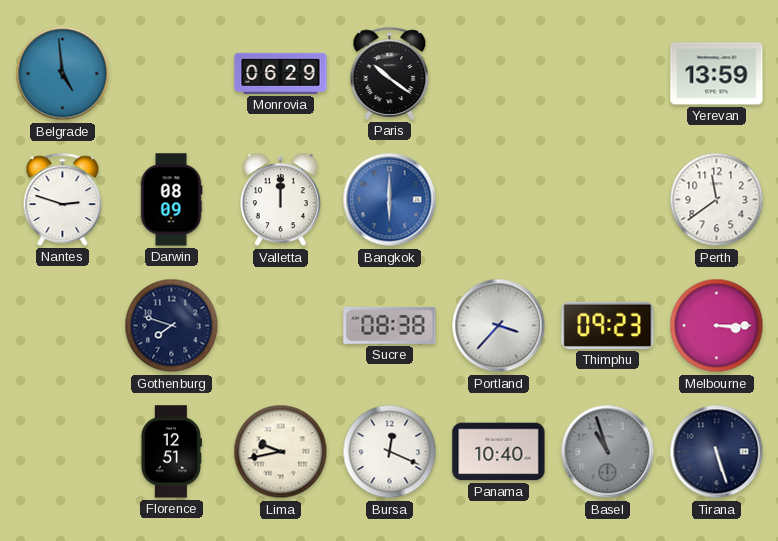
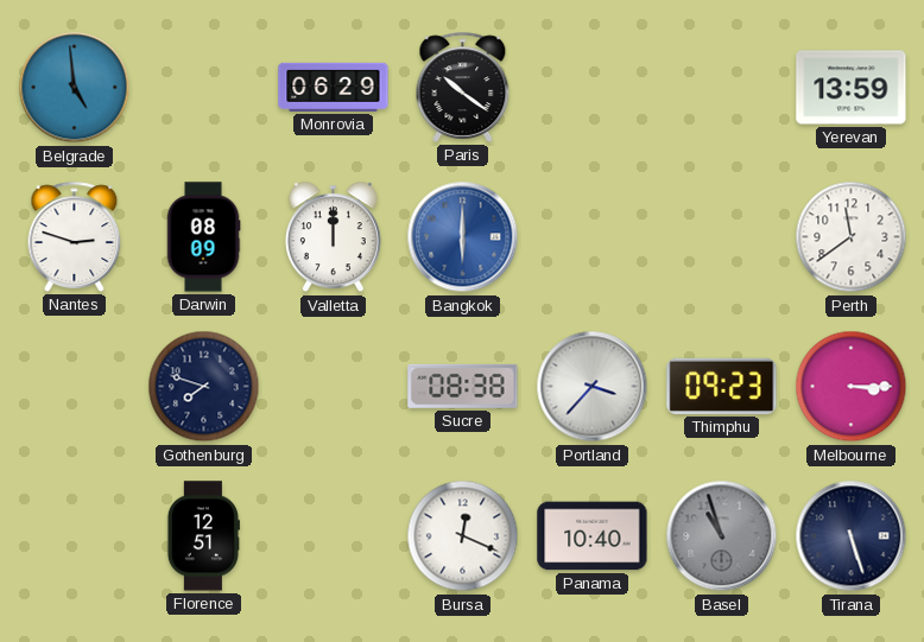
Lima: 9:43 -> none (281, 452)
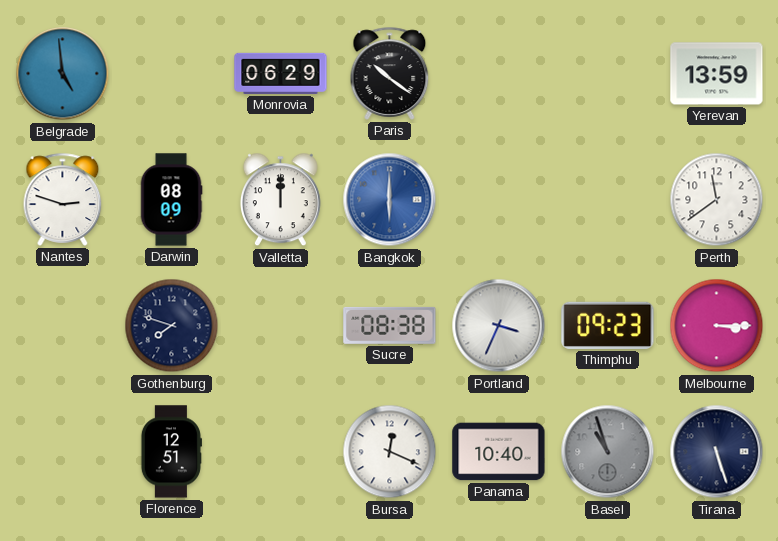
Portland: 3:37 -> 3:34 (499, 326)
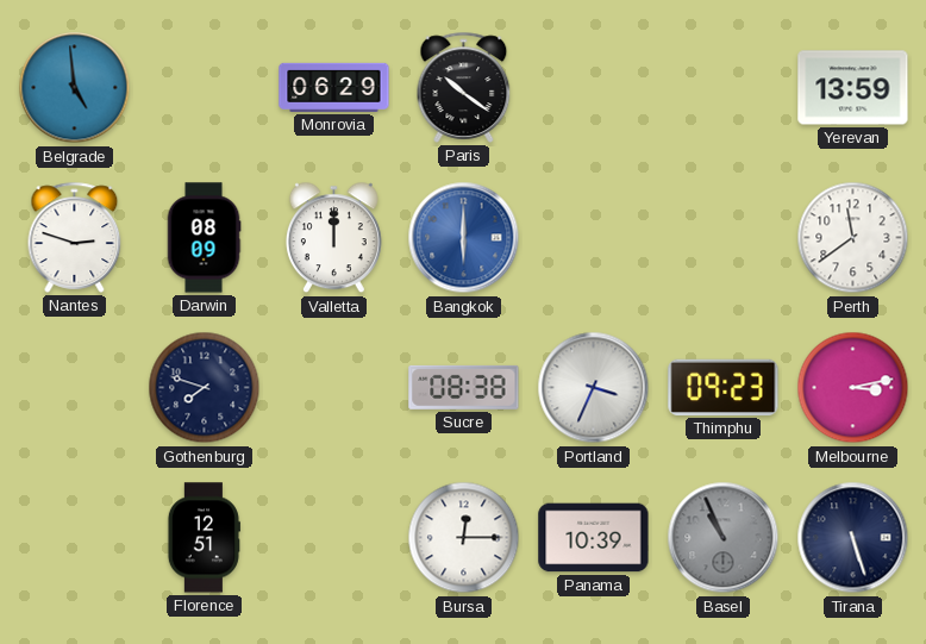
Melbourne: 3:15 -> 3:13 (853, 388)
Bursa: 12:19 -> 12:15 (464, 538)
Panama: 10:40 -> 10:39 (594, 538)
Basel: 10:57 -> 10:56 (724, 538)
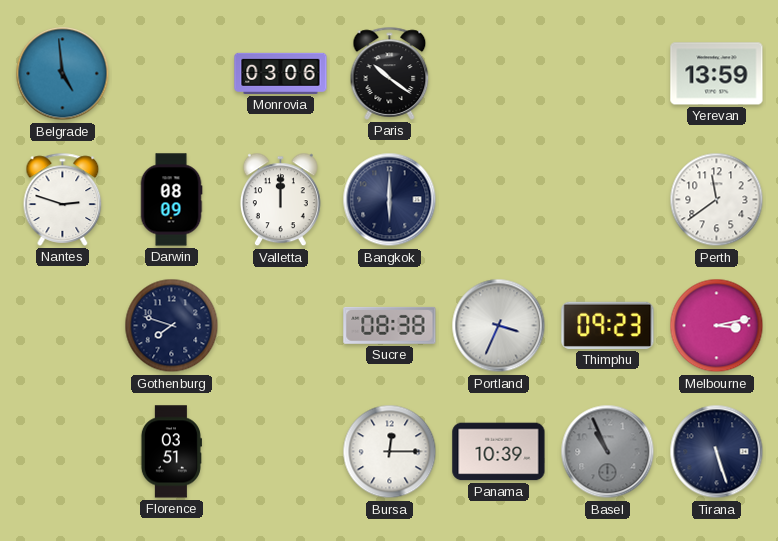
Monrovia: 06:29 -> 03:06 (281, 73)
Bangkok dial: blue -> navy (390, 200)
Florence: 12:51 -> 03:51 (171, 452)
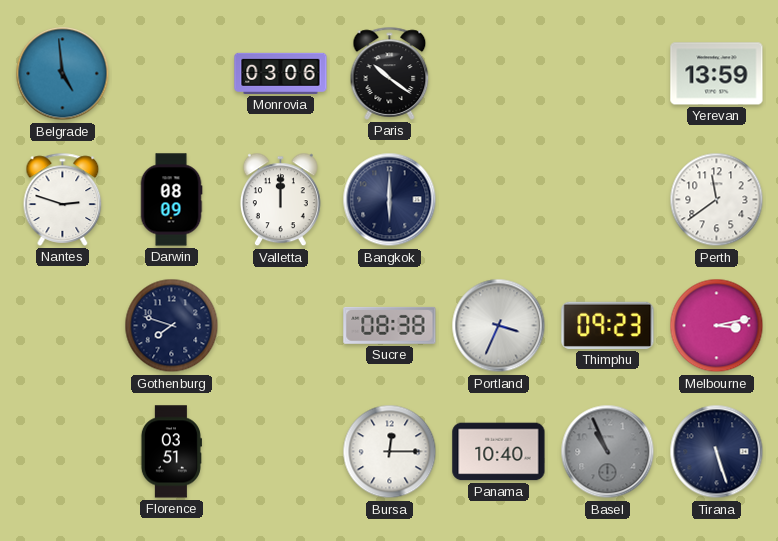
Panama: 10:39 -> 10:40 (499, 452)
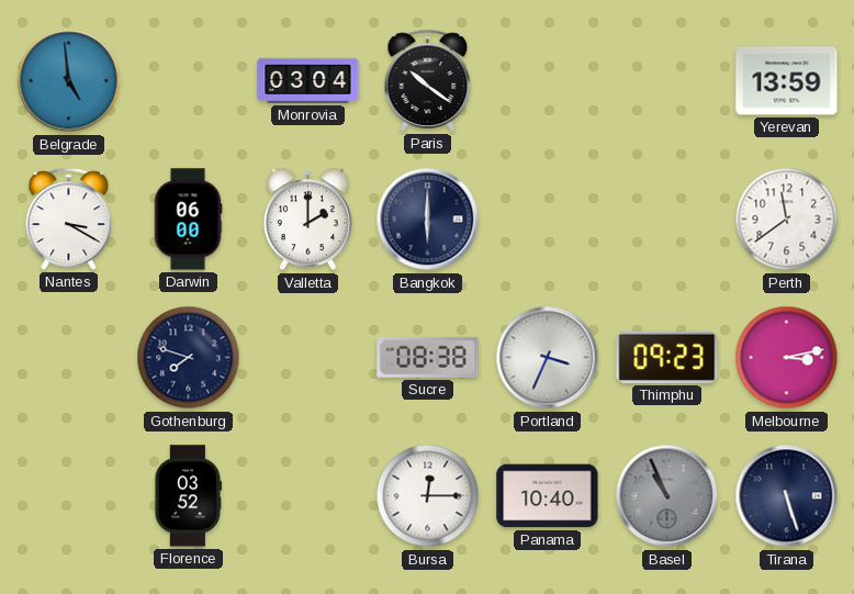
Monrovia: 03:06 -> 03:04 (308, 80)
Nantes: 2:48 -> 3:20 (69, 218)
Darwin: 08:09 -> 06:00 (188, 220)
Valletta: 12:00 -> 2:00 (307, 220)
Florence: 03:51 -> 03:52 (188, 496)
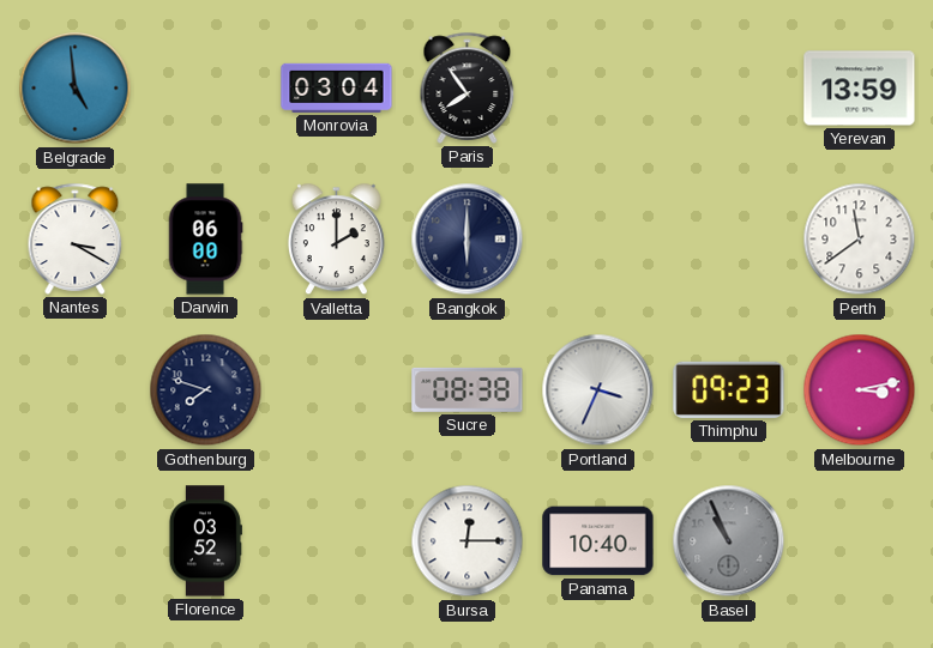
Paris: 10:21 -> 7:54 (468, 87)
Tirana: 5:27 -> none (787, 496)
